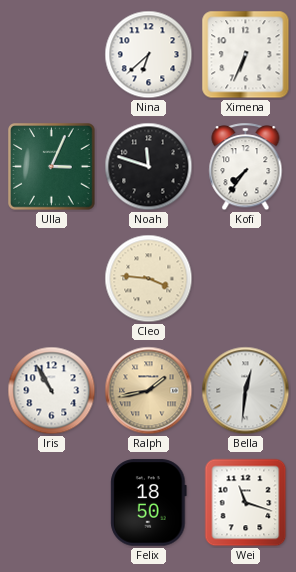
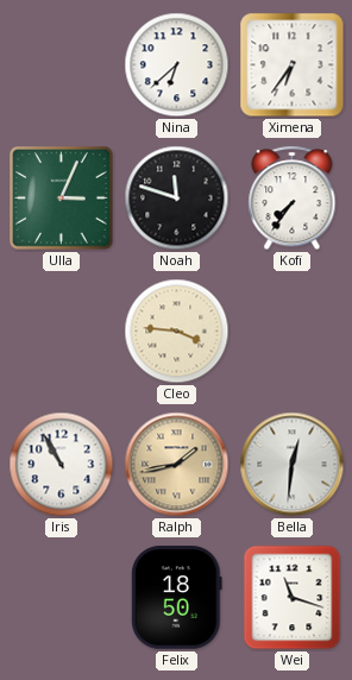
Ximena: 6:34 -> 6:36 (293, 65)
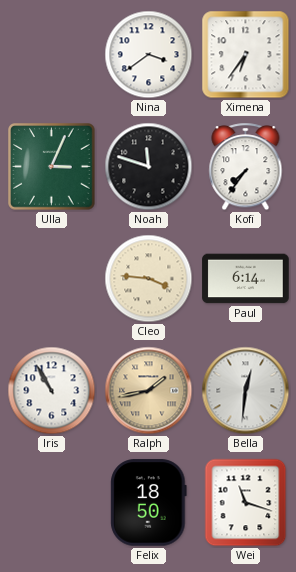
Nina: 6:38 -> 3:39 (149, 55)
Paul: none -> 6:14 (246, 279)
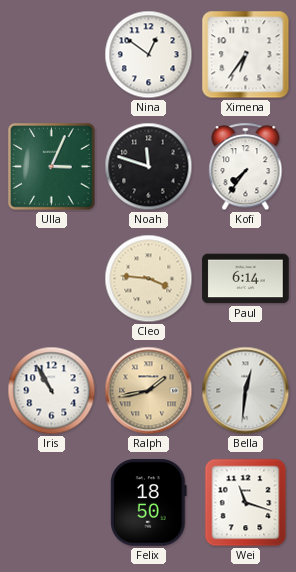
Nina: 3:39 -> 12:51 (149, 55)
